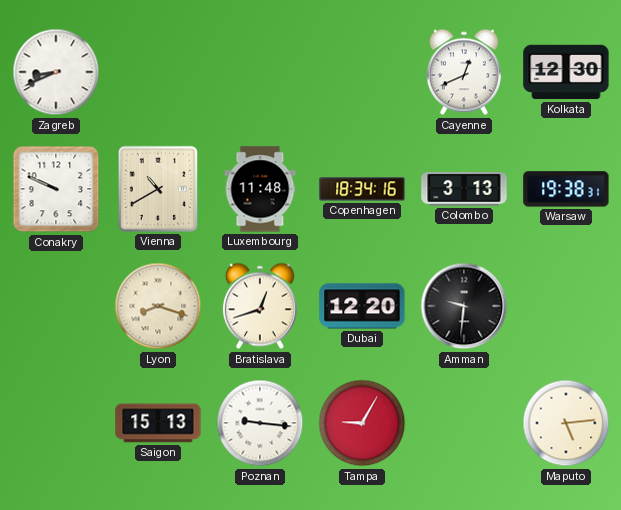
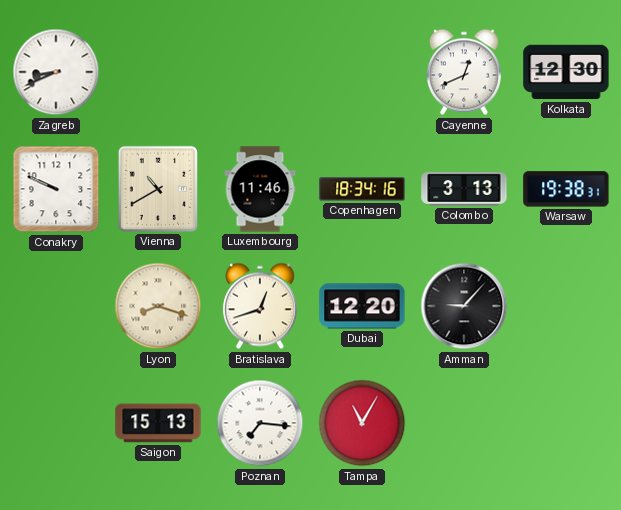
Luxembourg: 11:48 -> 11:46 (260, 189)
Amman: 9:31 -> 9:07 (464, 306)
Poznan: 9:16 -> 7:16 (260, 423)
Tampa: 9:05 -> 11:05 (362, 423)
Maputo: 5:14 -> none (566, 423)
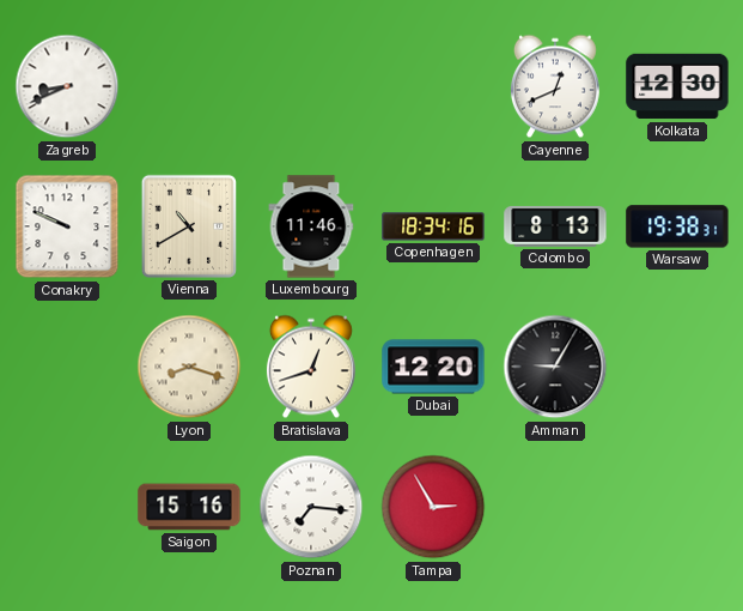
Colombo: 3:13 -> 8:13 (555, 226)
Amman: 9:07 -> 9:05 (555, 367)
Saigon: 15:13 -> 15:16 (189, 507)
Tampa: 11:05 -> 2:55 (433, 507)
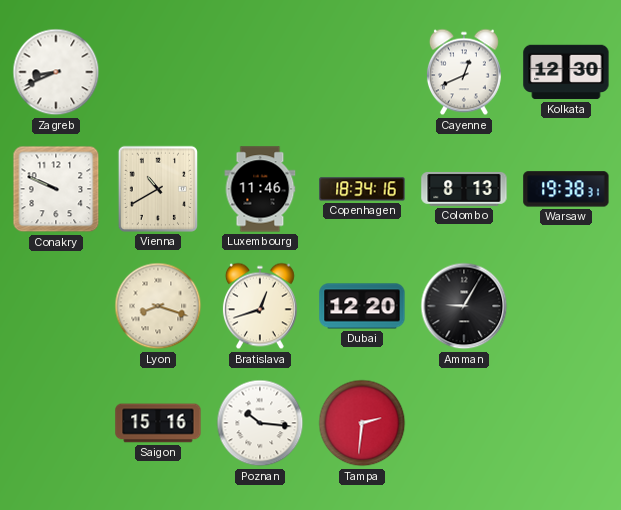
Poznan: 7:16 -> 10:16 (260, 423)
Tampa: 2:55 -> 2:31 (362, 423)
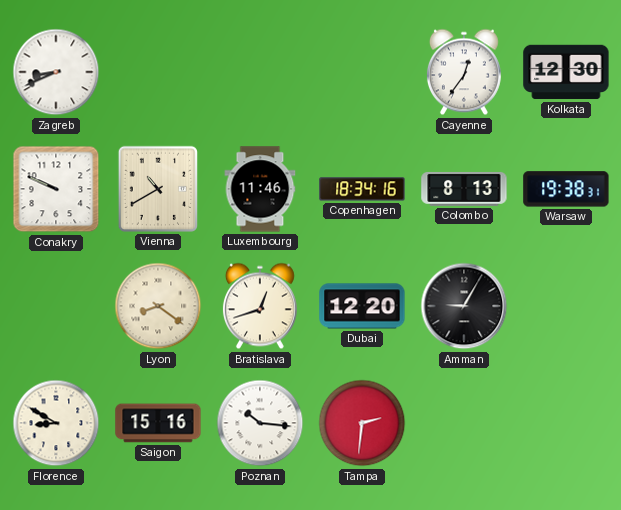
Cayenne: 12:41 -> 12:36 (464, 72)
Lyon: 8:18 -> 8:21 (158, 306)
Florence: none -> 8:50 (56, 423)
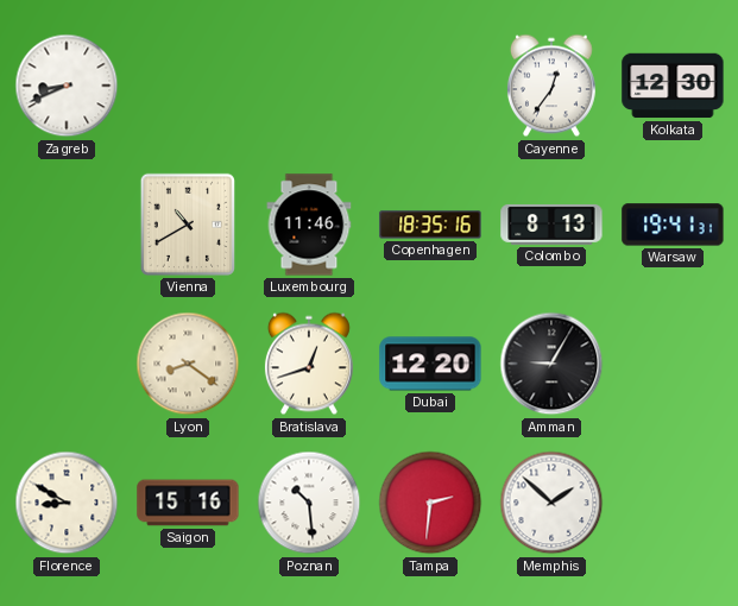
Conakry: 9:49 -> none (56, 189)
Copenhagen: 18:34 -> 18:35 (430, 225)
Warsaw: 19:38 -> 19:41 (673, 225)
Poznan: 10:16 -> 10:29 (309, 503)
Memphis: none -> 1:52 (551, 503)
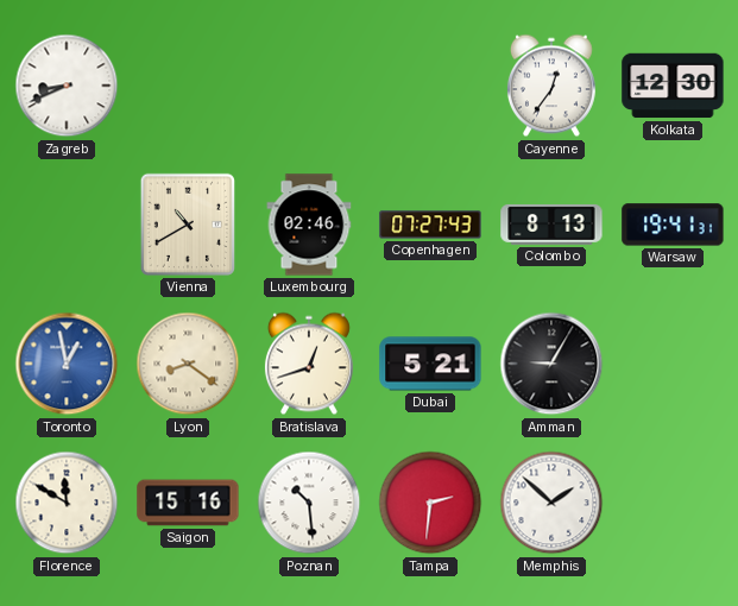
Luxembourg: 11:46 -> 02:46 (309, 225)
Copenhagen: 18:35 -> 07:27 (430, 225)
Toronto: none -> 12:58 (67, 364)
Dubai: 12:20 -> 5:21 (430, 364)
Florence: 8:50 -> 11:50 (67, 503)
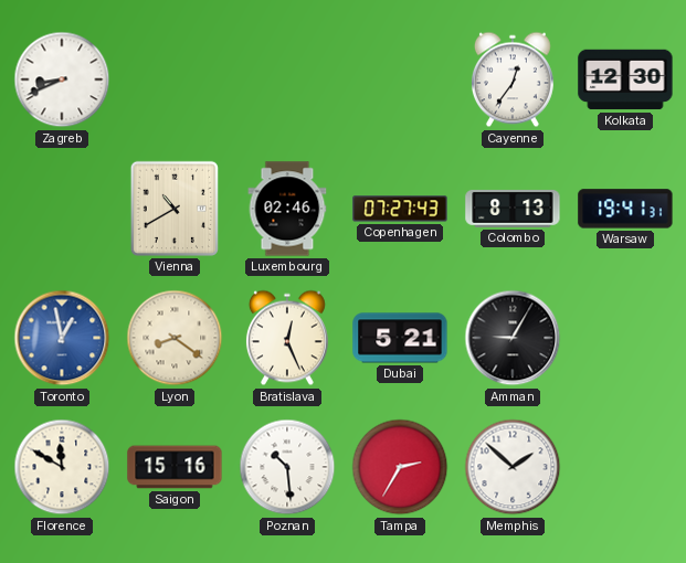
Bratislava: 12:42 -> 12:26 (287, 338)
Tampa: 2:31 -> 2:35 (400, 467)
